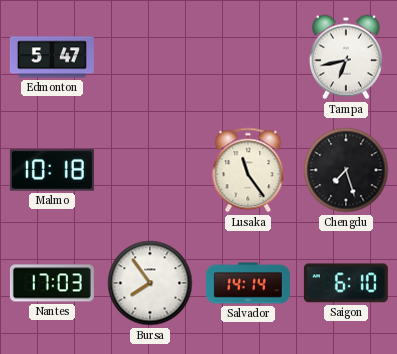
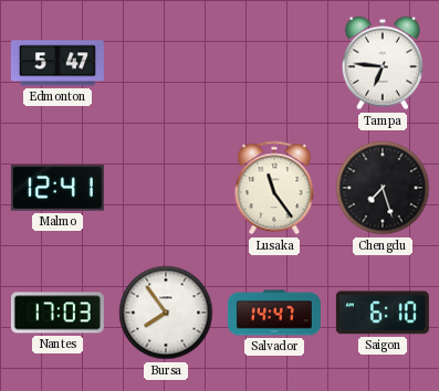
Tampa: 6:43 -> 6:46 (383, 63)
Malmo: 10:18 -> 12:41 (58, 188)
Salvador: 14:14 -> 14:47 (274, 313)
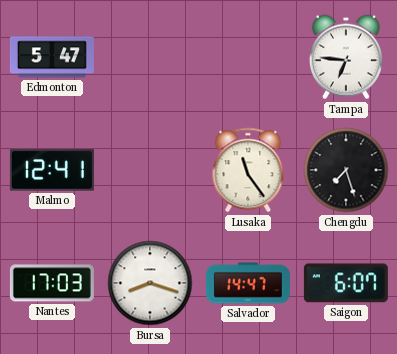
Bursa: 7:54 -> 8:18 (150, 283)
Saigon: 6:10 -> 6:07 (346, 283)
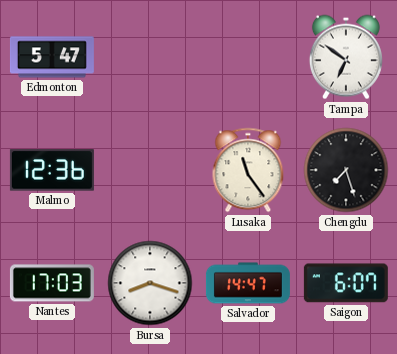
Tampa: 6:46 -> 6:51 (346, 57)
Malmo: 12:41 -> 12:36 (52, 170)
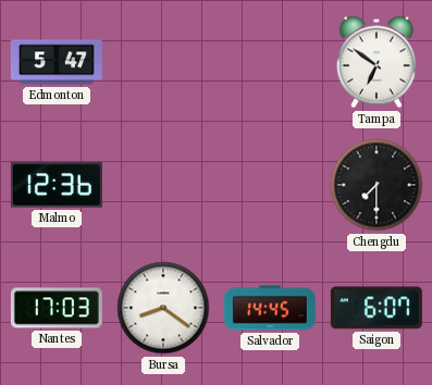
Lusaka: 11:24 -> none (248, 170)
Chengdu: 7:27 -> 7:30 (377, 185)
Bursa: 8:18 -> 8:21 (163, 308)
Salvador: 14:47 -> 14:45 (270, 308)
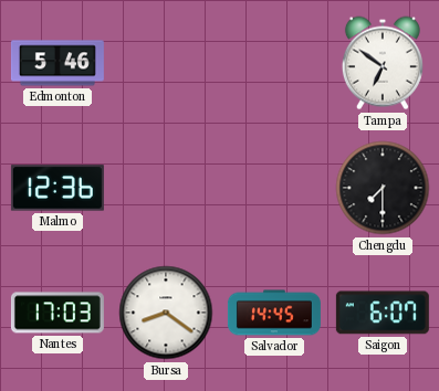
Edmonton: 5:47 -> 5:46 (58, 63)
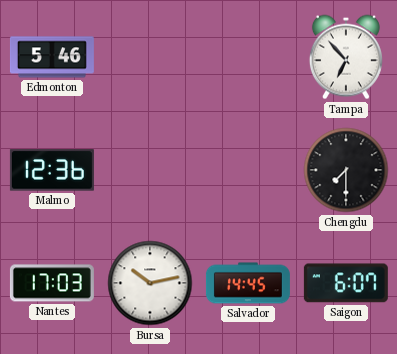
Tampa: 6:51 -> 6:53 (346, 57)
Bursa: 8:21 -> 10:13 (150, 283)
